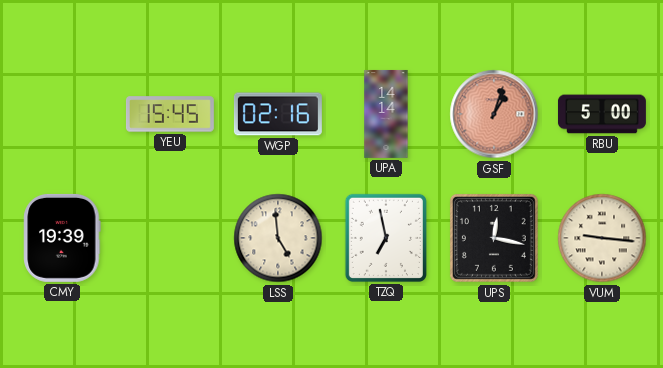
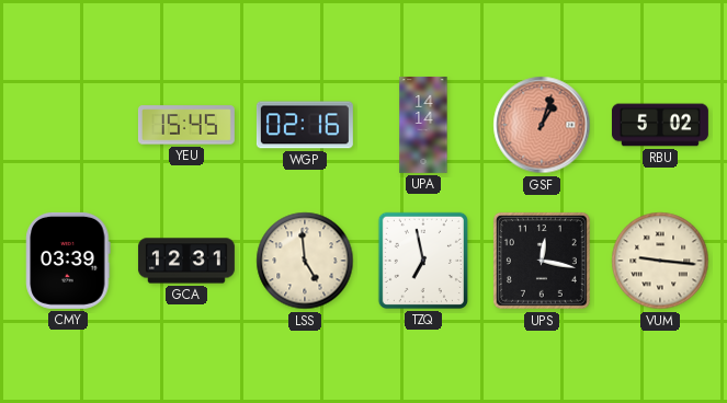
RBU: 5:00 -> 5:02 (660, 125)
CMY: 19:39 -> 03:39 (68, 261)
GCA: none -> 12:31 (186, 261)
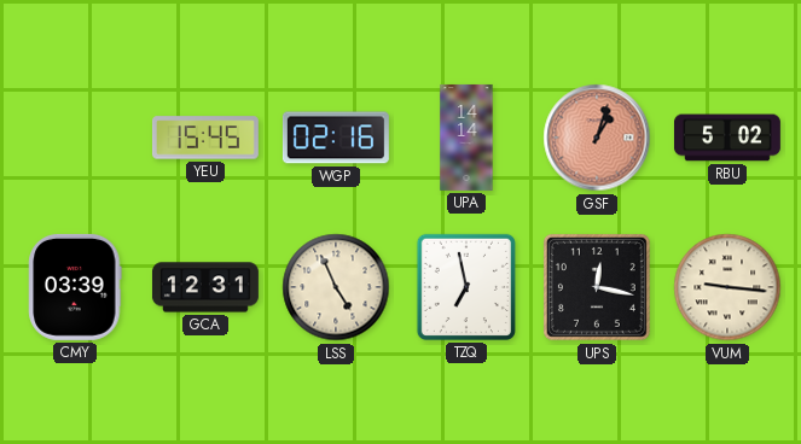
LSS: 4:59 -> 4:56 (336, 287)
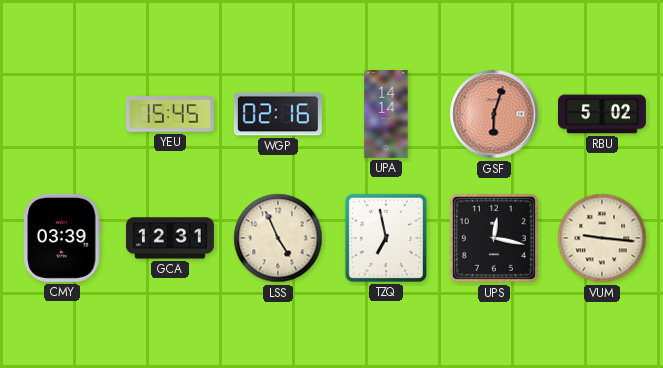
GSF: 1:03 -> 6:03 (494, 114)
